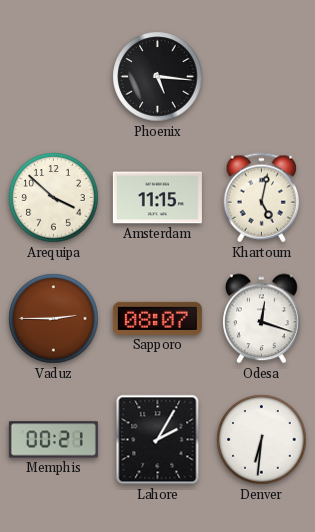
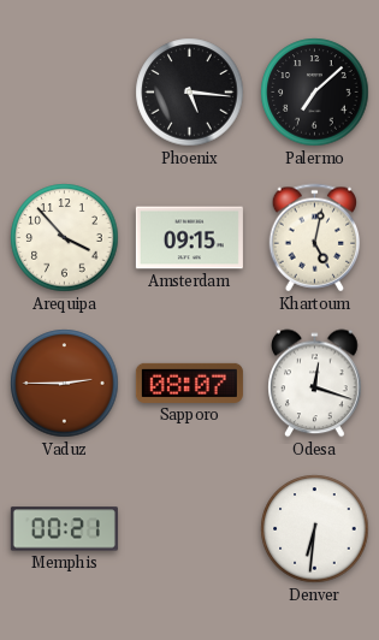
Palermo: none -> 7:08 (315, 93)
Arequipa: 3:52 -> 3:53 (65, 238)
Amsterdam: 11:15 -> 09:15 (189, 238)
Lahore: 2:05 -> none (158, 440)
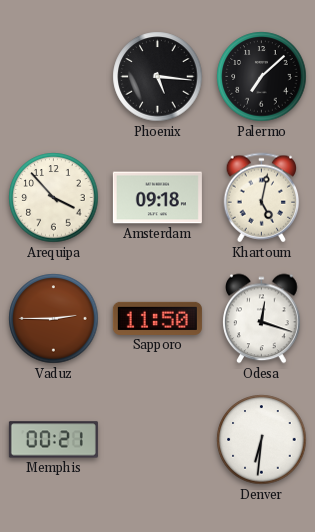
Amsterdam: 09:15 -> 09:18 (157, 198)
Sapporo: 08:07 -> 11:50 (157, 318)
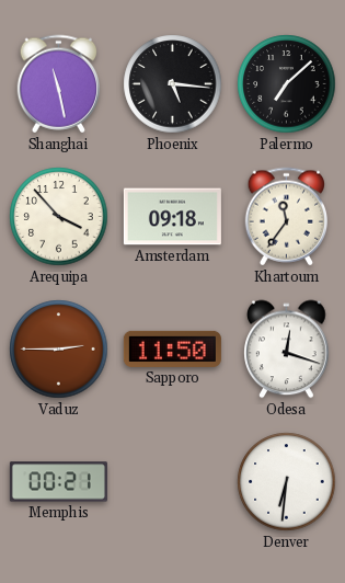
Shanghai: none -> 11:28 (59, 84)
Khartoum: 5:02 -> 11:36 (287, 217)
